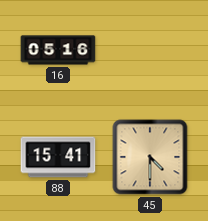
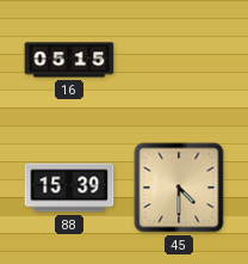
16: 05:16 -> 05:15 (69, 60)
88: 15:41 -> 15:39 (69, 188)
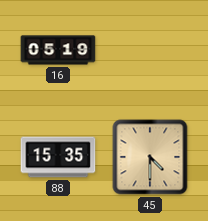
16: 05:15 -> 05:19 (58, 50)
88: 15:39 -> 15:35 (58, 157)
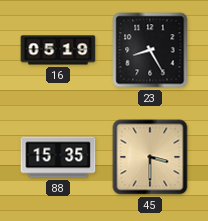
23: none -> 8:25 (150, 50)
45: 4:30 -> 3:30 (150, 157)
